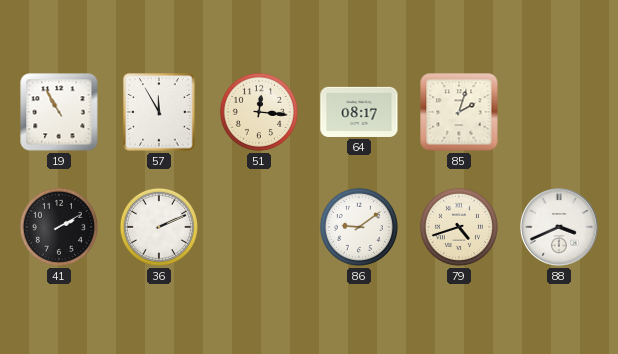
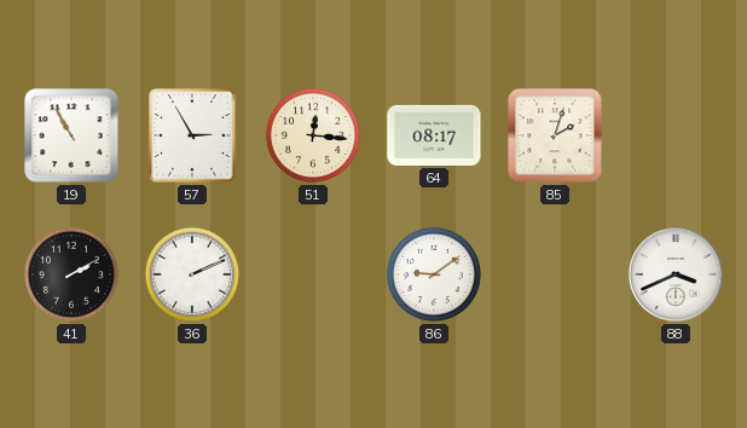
57: 11:55 -> 2:55 (192, 135)
79: 4:42 -> none (459, 227)
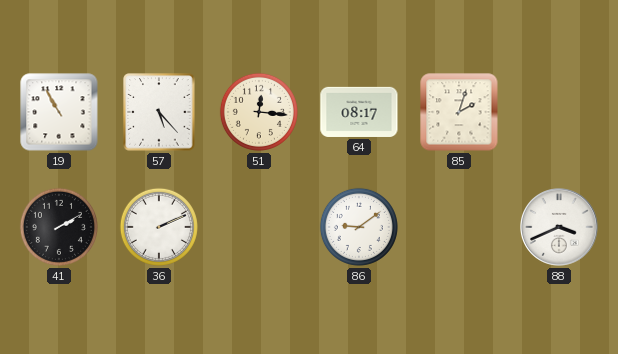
57: 2:55 -> 5:23 (159, 112)
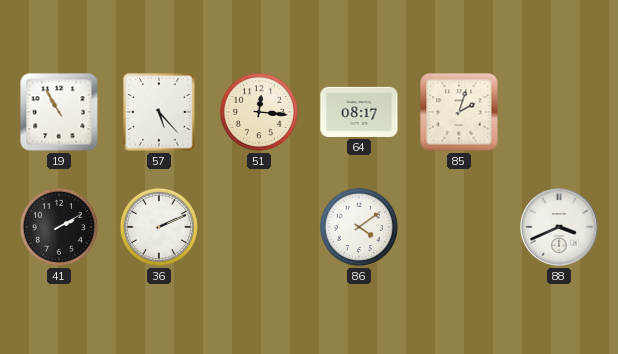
86: 9:09 -> 4:09 (359, 227)
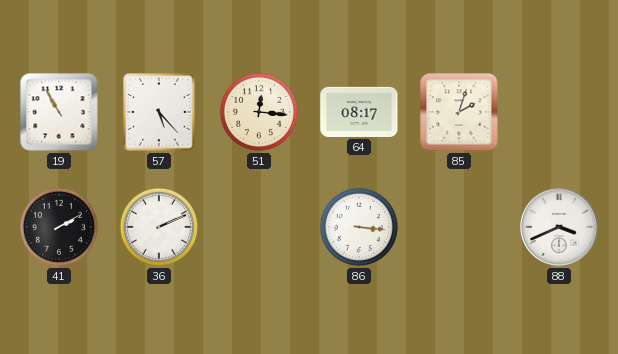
86: 4:09 -> 3:16 (359, 227)
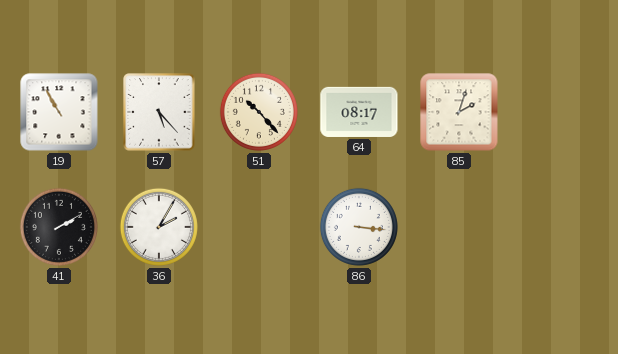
51: 12:16 -> 10:23 (259, 112)
36: 2:11 -> 2:05 (159, 227)
88: 3:41 -> none (560, 228)
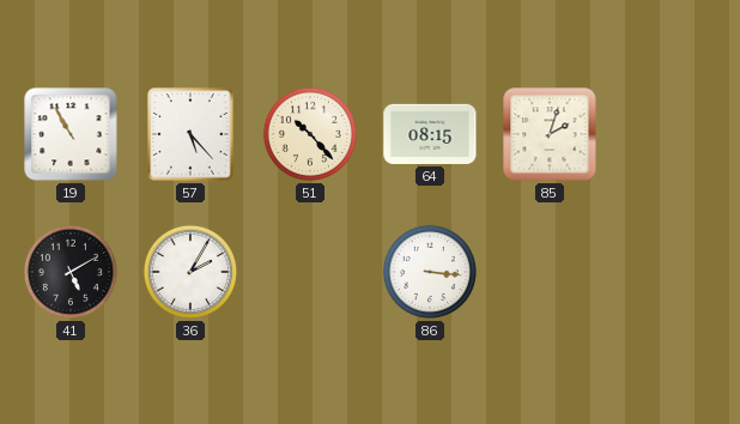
64: 08:17 -> 08:15 (430, 134)
41: 2:10 -> 5:10 (71, 272)
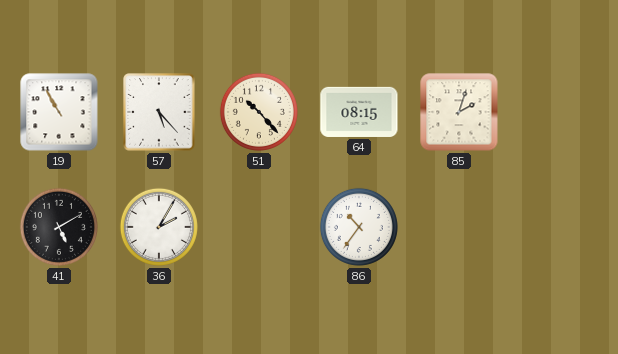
86: 3:16 -> 10:36 (359, 227)
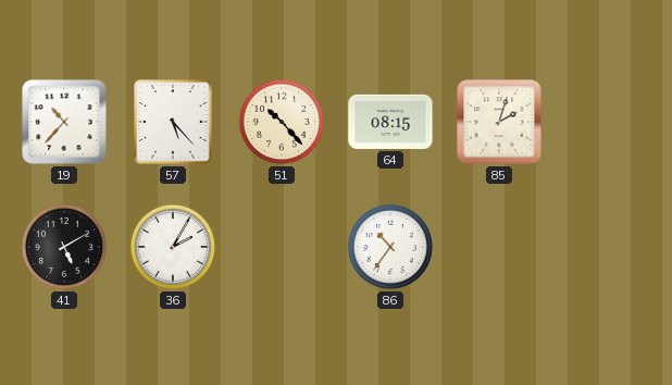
19: 10:55 -> 10:37 (64, 122)
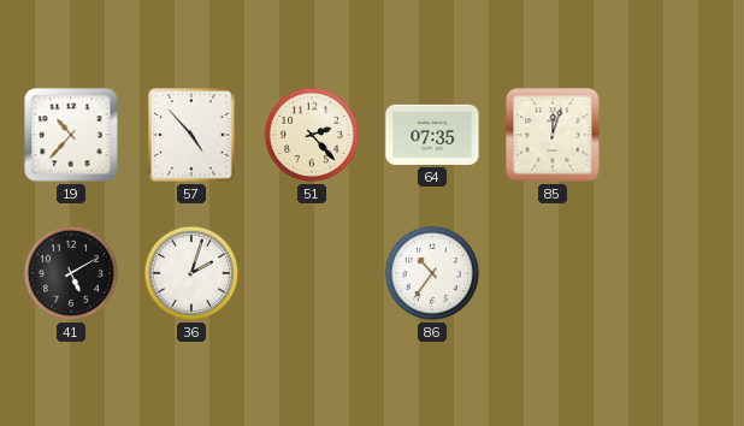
57: 5:23 -> 4:53 (191, 135)
51: 10:23 -> 2:23 (312, 135)
64: 08:15 -> 07:35 (432, 135)
85: 2:03 -> 12:03 (553, 135)
36: 2:05 -> 2:03 (191, 273)
